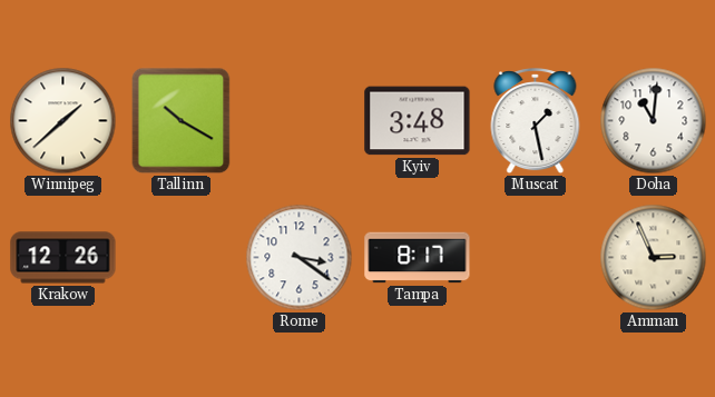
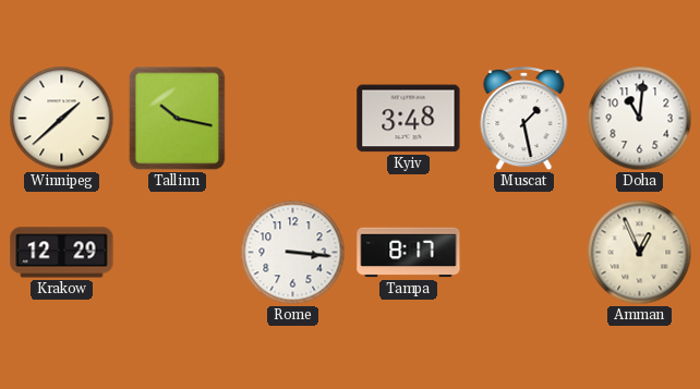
Tallinn: 10:20 -> 10:17 (178, 119)
Krakow: 12:26 -> 12:29 (62, 253)
Rome: 3:21 -> 3:16 (293, 253)
Amman: 2:56 -> 12:56 (640, 253)
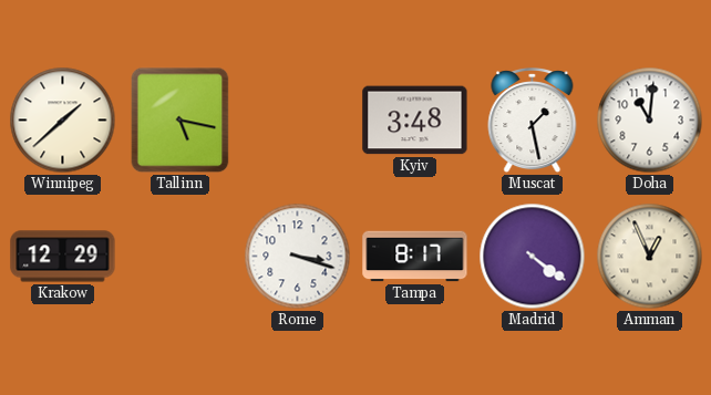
Tallinn: 10:17 -> 5:17 (181, 121)
Rome: 3:16 -> 3:18 (298, 257)
Madrid: none -> 4:21 (533, 257)
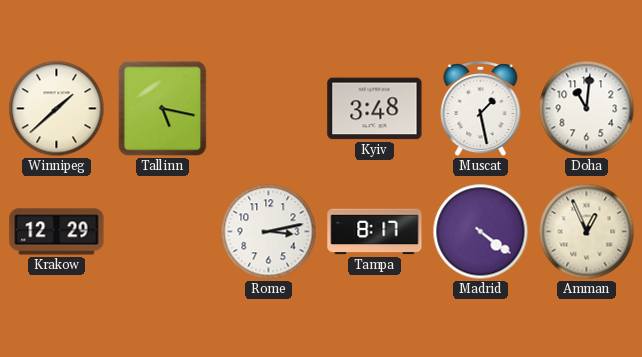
Rome: 3:18 -> 3:13 (269, 232)
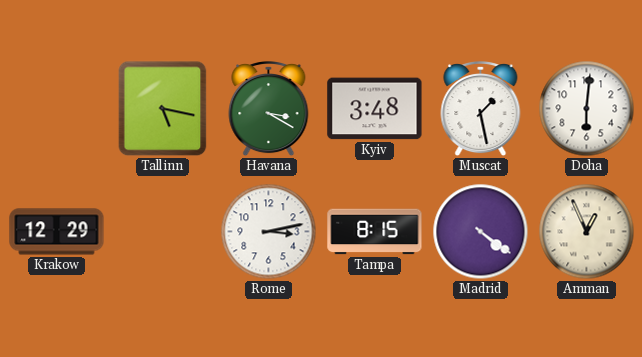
Winnipeg: 1:38 -> none (57, 109)
Havana: none -> 3:20 (269, 110)
Doha: 11:01 -> 6:01 (587, 109)
Tampa: 8:17 -> 8:15 (375, 232)
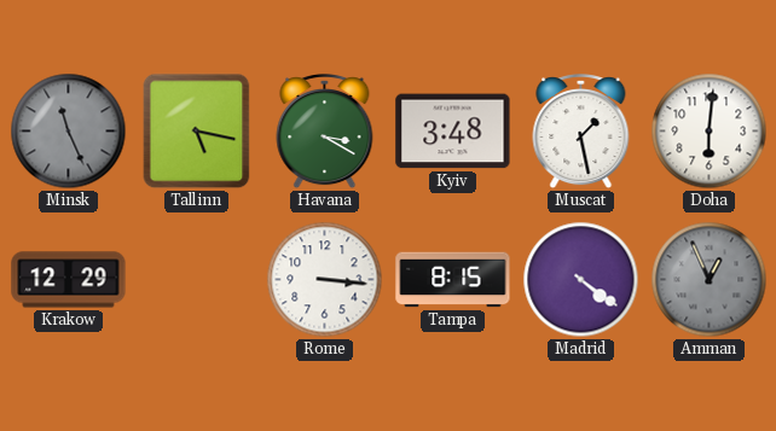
Minsk: none -> 11:26 (69, 132)
Rome: 3:13 -> 3:16 (325, 280)
Amman dial: cream -> grey (710, 280)
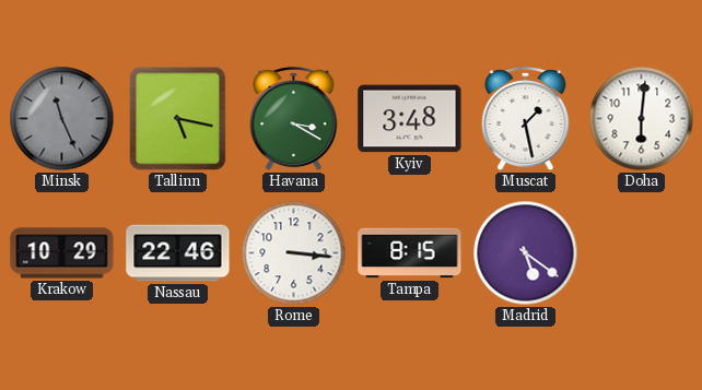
Krakow: 12:29 -> 10:29 (62, 253)
Nassau: none -> 22:46 (178, 253)
Madrid: 4:21 -> 5:21 (526, 253)
Amman: 12:56 -> none (710, 280)
